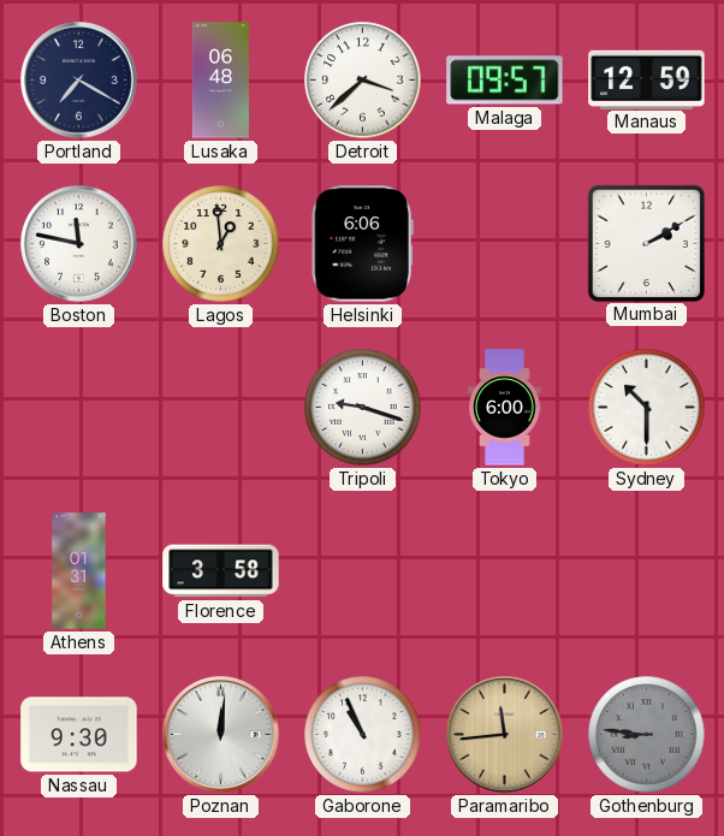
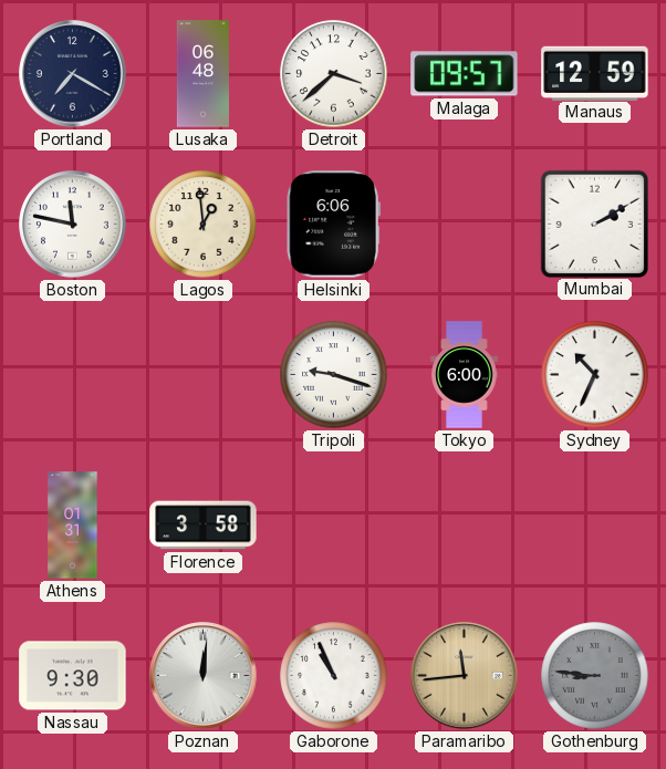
Sydney: 10:30 -> 10:34 (595, 375)
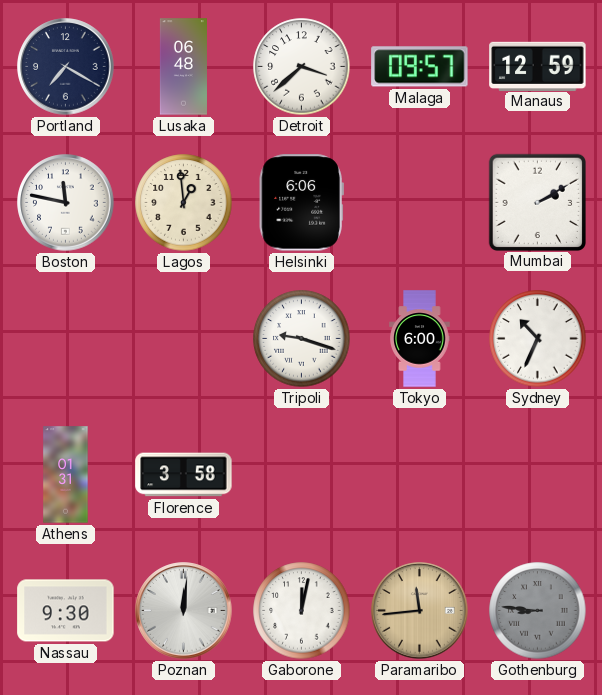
Gaborone: 10:56 -> 12:02 (302, 611)
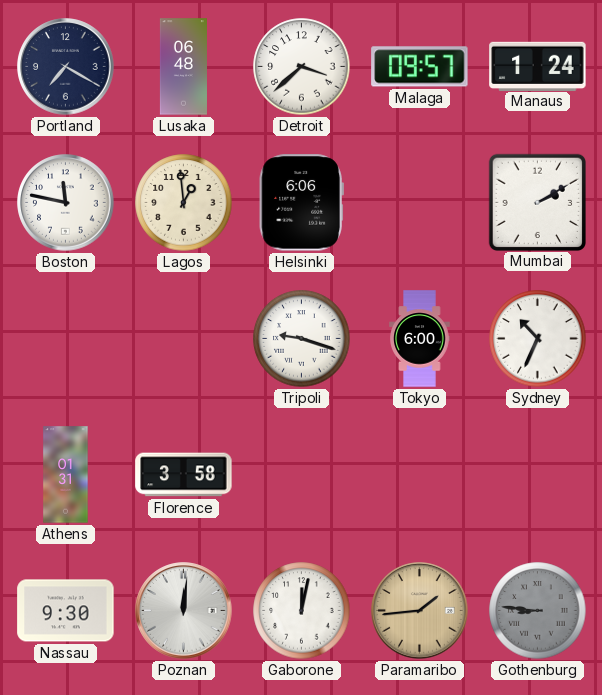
Manaus: 12:59 -> 1:24 (538, 66)
Paramaribo: 11:44 -> 1:44 (420, 611)
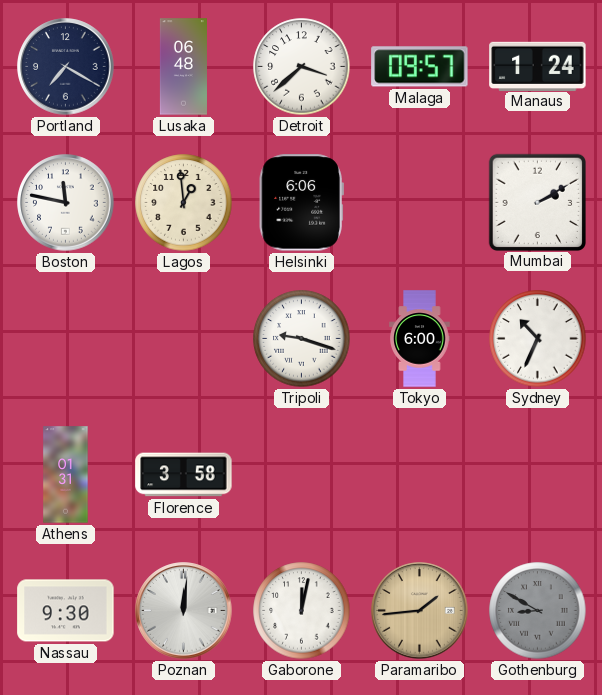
Gothenburg: 8:46 -> 8:50 (538, 611)
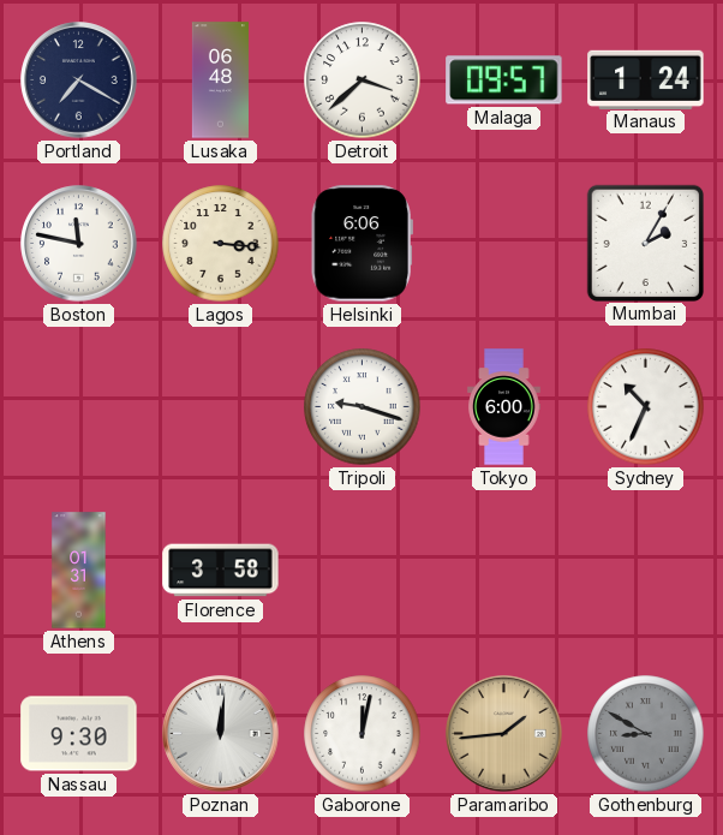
Lagos: 12:59 -> 3:16 (221, 244)
Mumbai: 2:10 -> 2:05 (645, 243)
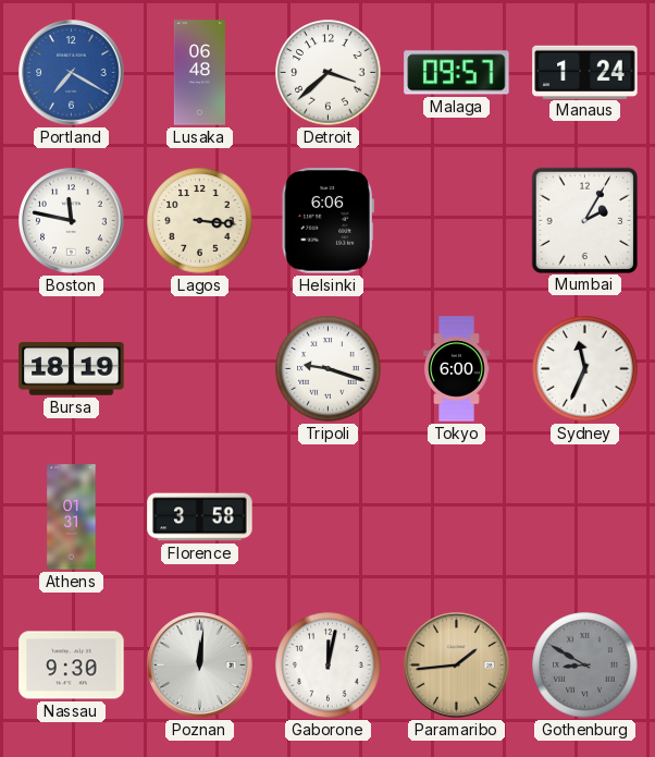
Portland dial: navy -> blue (72, 73)
Bursa: none -> 18:19 (72, 369)
Sydney: 10:34 -> 11:34 (585, 369)
